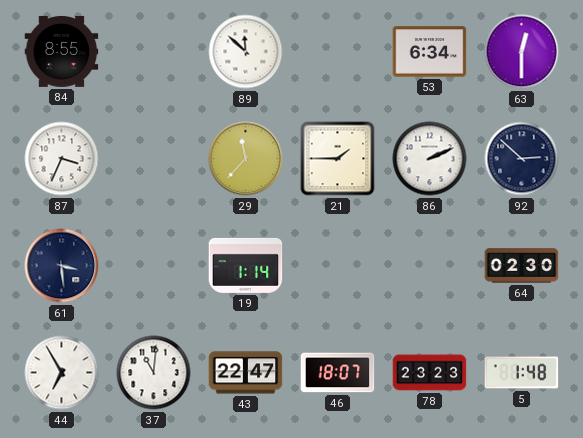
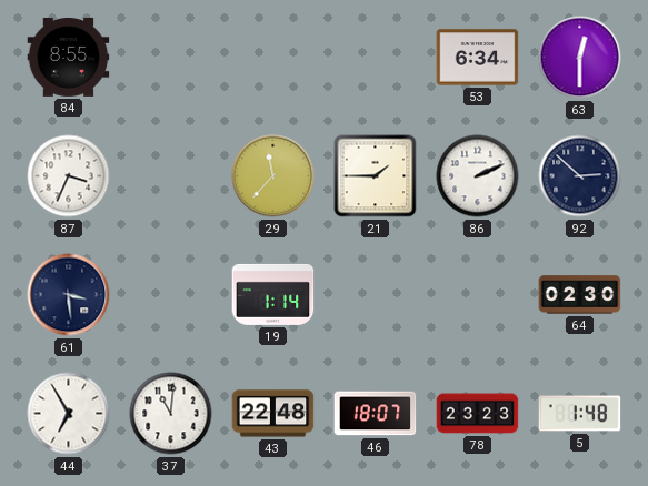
89: 11:52 -> none (246, 52)
43: 22:47 -> 22:48 (273, 414)
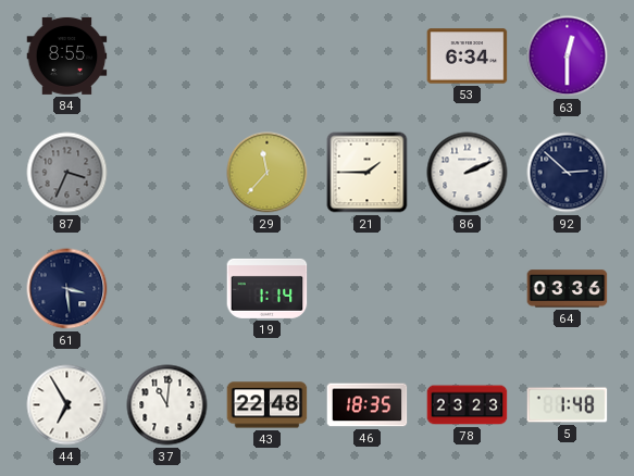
87 dial: white -> grey (67, 173)
64: 02:30 -> 03:36 (568, 289)
46: 18:07 -> 18:35 (368, 405)
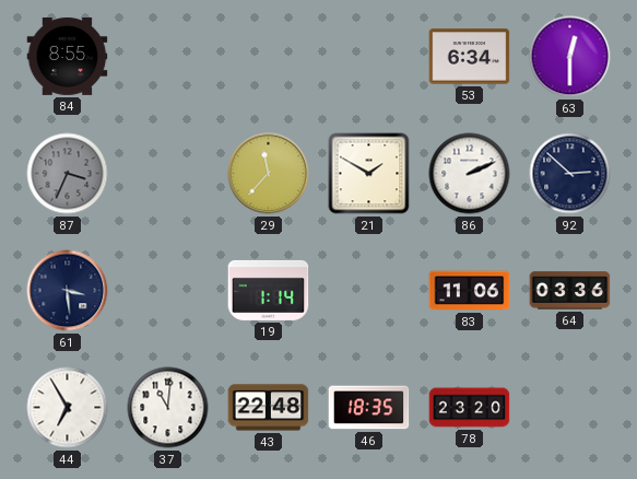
21: 1:45 -> 1:50 (369, 174)
83: none -> 11:06 (470, 291)
78: 23:23 -> 23:20 (470, 408)
5: 1:48 -> none (568, 405)
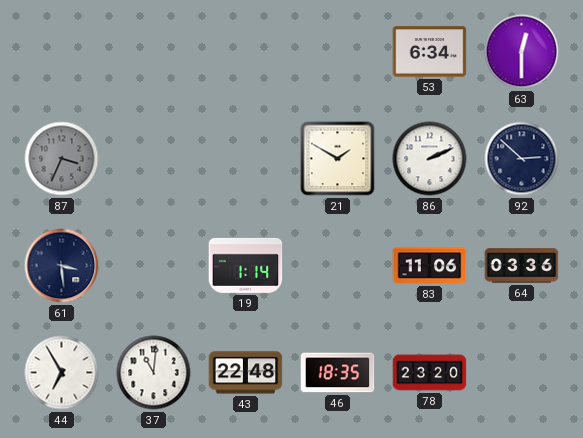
84: 8:55 -> none (68, 56)
29: 11:37 -> none (269, 174)
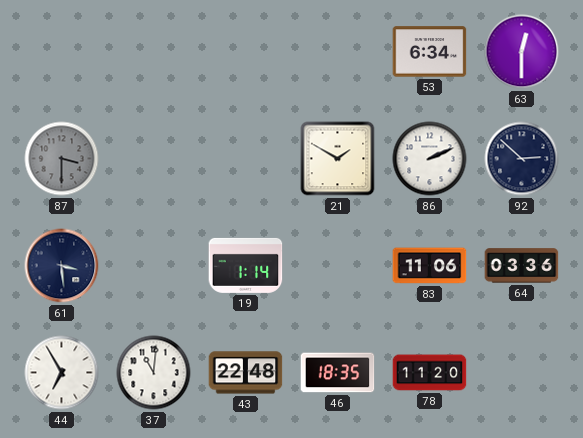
87: 3:34 -> 3:30 (62, 159)
78: 23:20 -> 11:20 (430, 373)
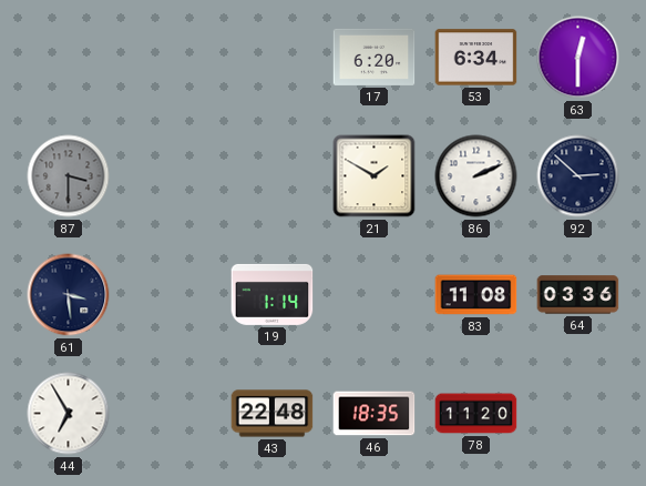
17: none -> 6:20 (375, 57)
83: 11:06 -> 11:08 (476, 295)
37: 11:01 -> none (154, 373)
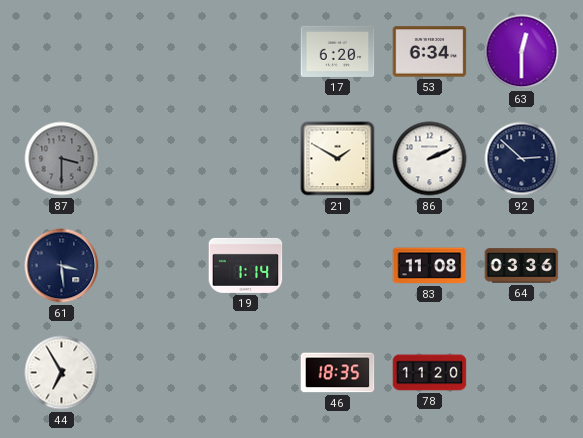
43: 22:48 -> none (273, 414)
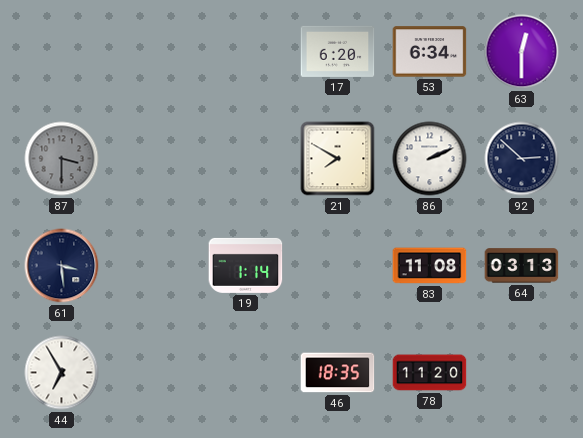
21: 1:50 -> 7:50 (338, 159)
64: 03:36 -> 03:13 (522, 266)
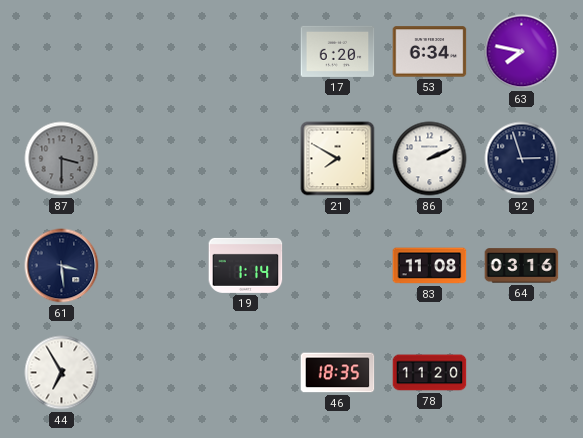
63: 12:30 -> 7:47 (522, 52)
92: 2:52 -> 2:57 (522, 159)
64: 03:13 -> 03:16 (522, 266)
